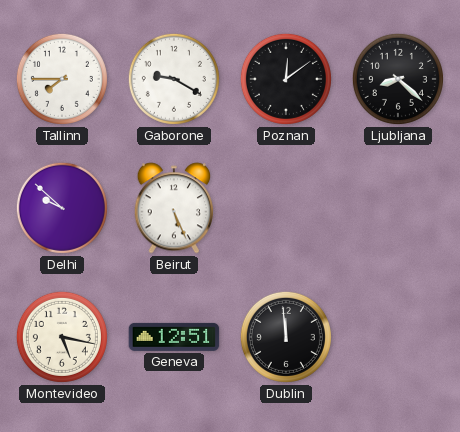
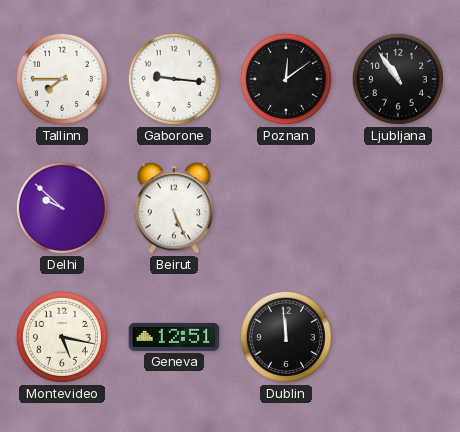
Gaborone: 9:20 -> 9:16 (174, 79)
Ljubljana: 8:22 -> 10:54 (398, 79)
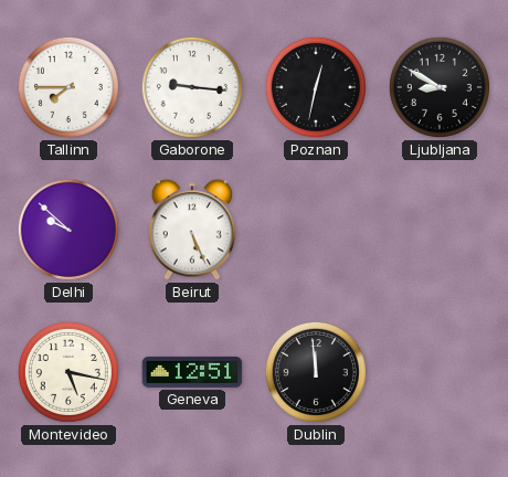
Poznan: 12:09 -> 12:32 (316, 87)
Ljubljana: 10:54 -> 8:50 (440, 87)
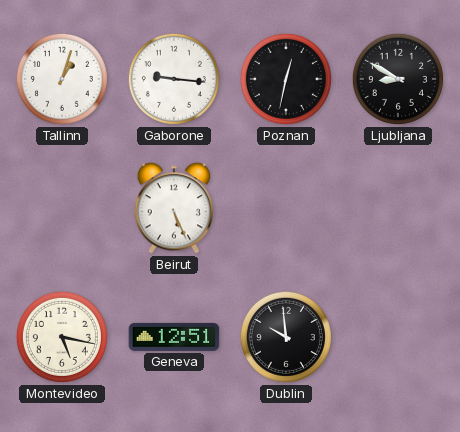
Tallinn: 7:45 -> 1:03 (62, 79)
Delhi: 9:52 -> none (68, 230)
Dublin: 11:59 -> 9:59 (286, 337)
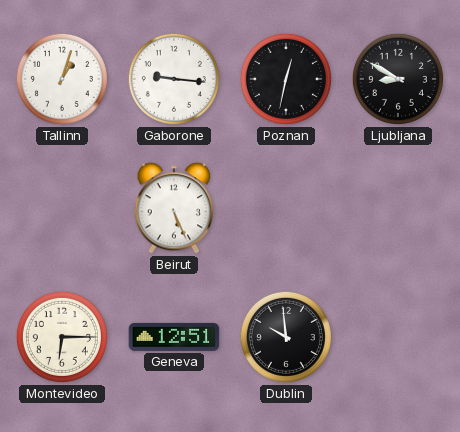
Montevideo: 5:17 -> 6:15 (62, 337)
